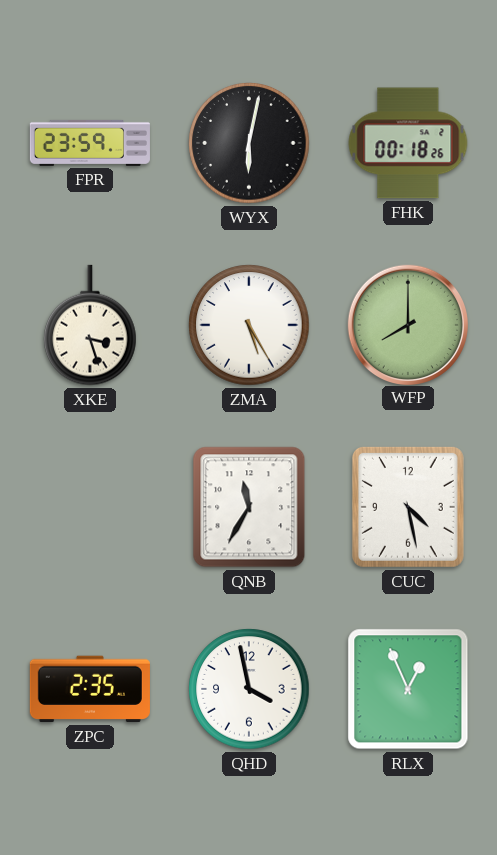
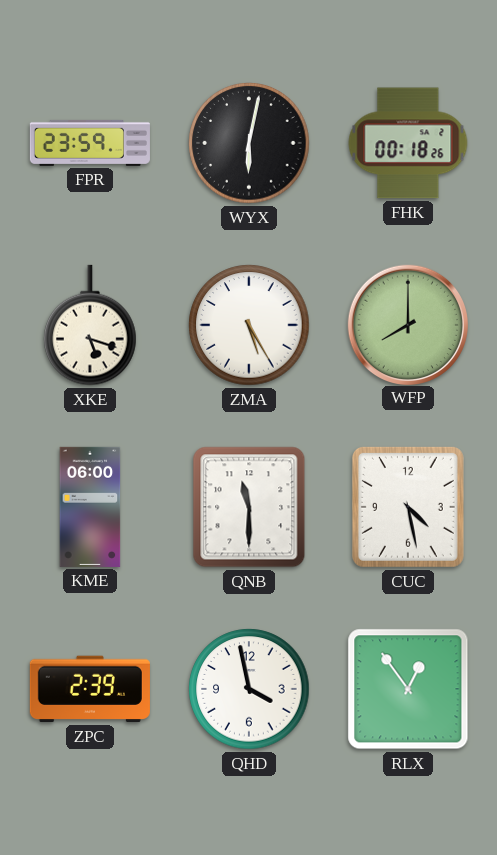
XKE: 3:27 -> 5:18 (90, 325)
KME: none -> 06:00 (90, 507)
QNB: 11:35 -> 11:30 (249, 507)
ZPC: 2:35 -> 2:39 (90, 689)
RLX: 12:56 -> 12:54 (408, 689)
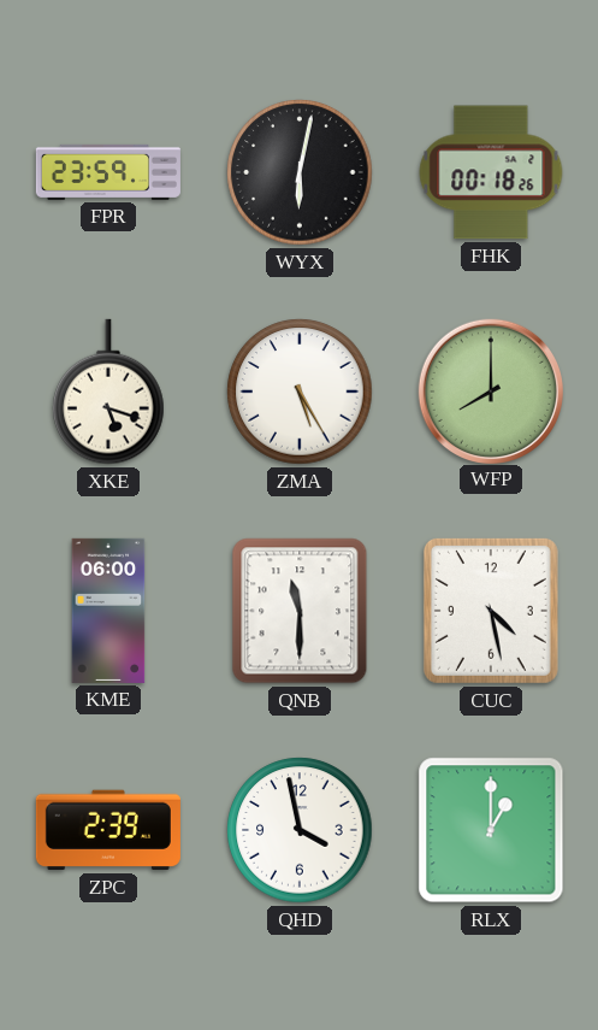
RLX: 12:54 -> 1:00 (491, 830)
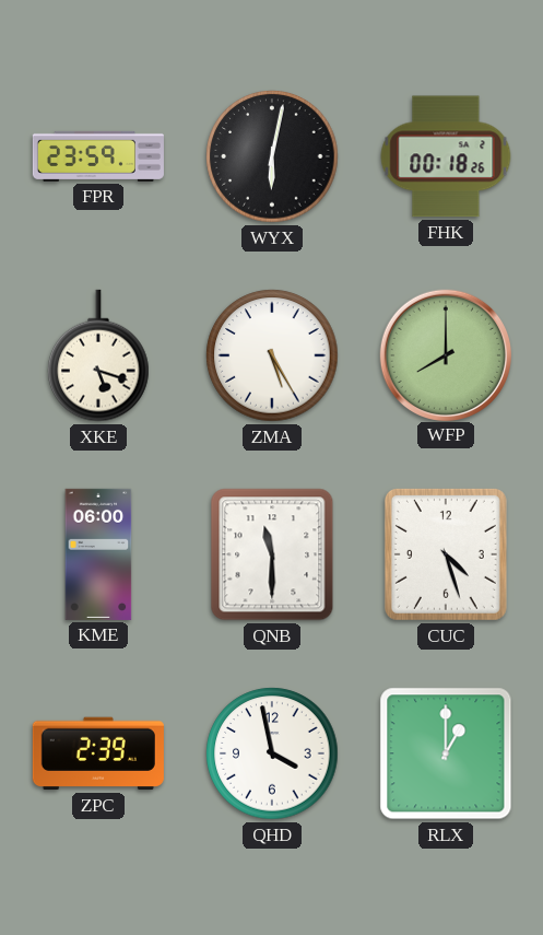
CUC: 4:28 -> 4:27 (446, 554)
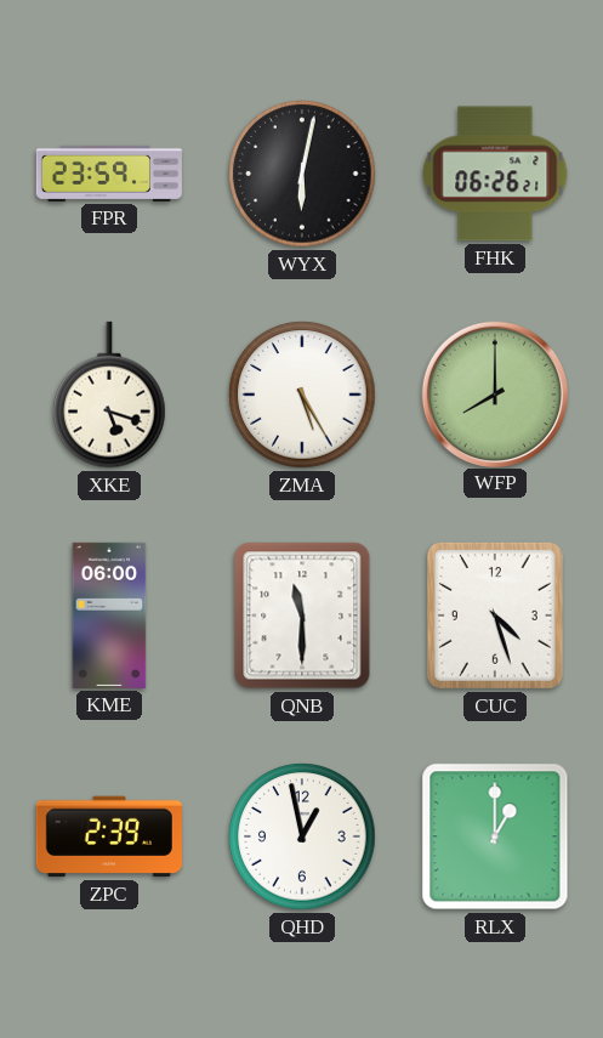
FHK: 00:18 -> 06:26 (495, 174)
QHD: 3:58 -> 12:58 (302, 836)
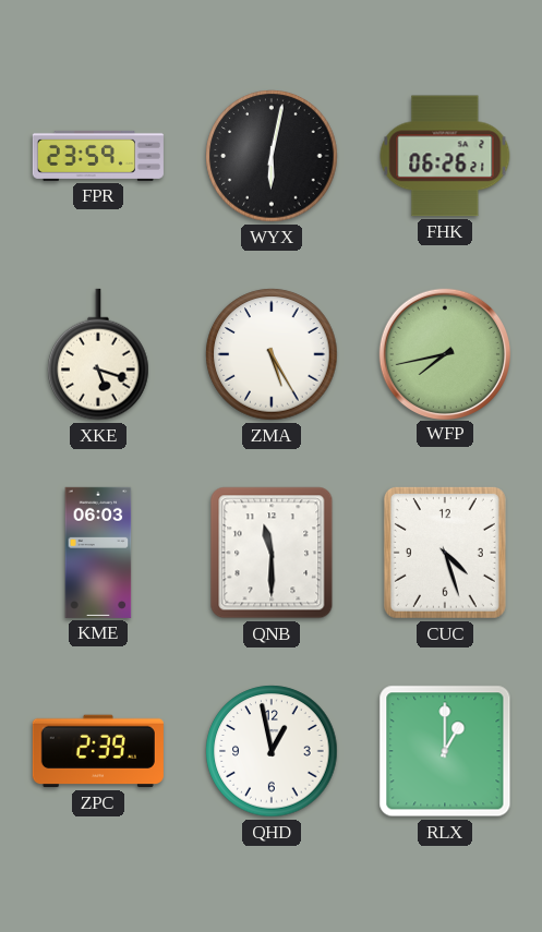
WFP: 8:00 -> 7:43 (444, 353)
KME: 06:00 -> 06:03 (98, 553)
